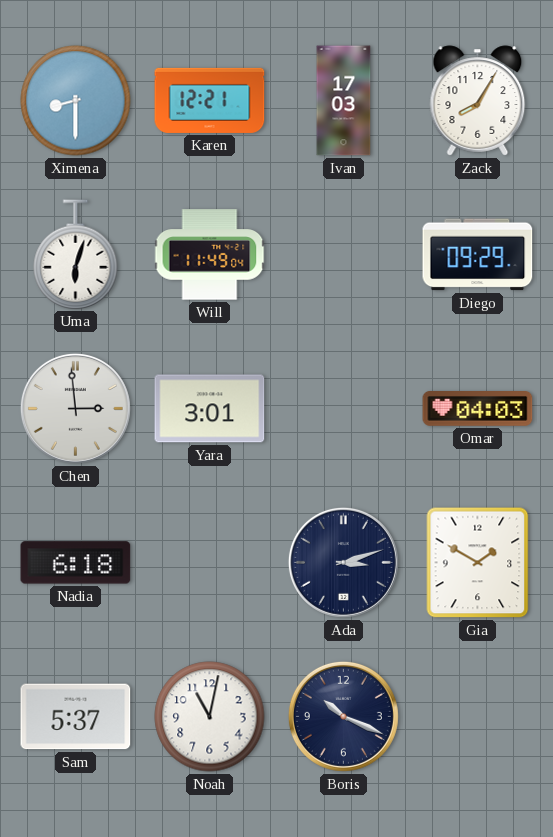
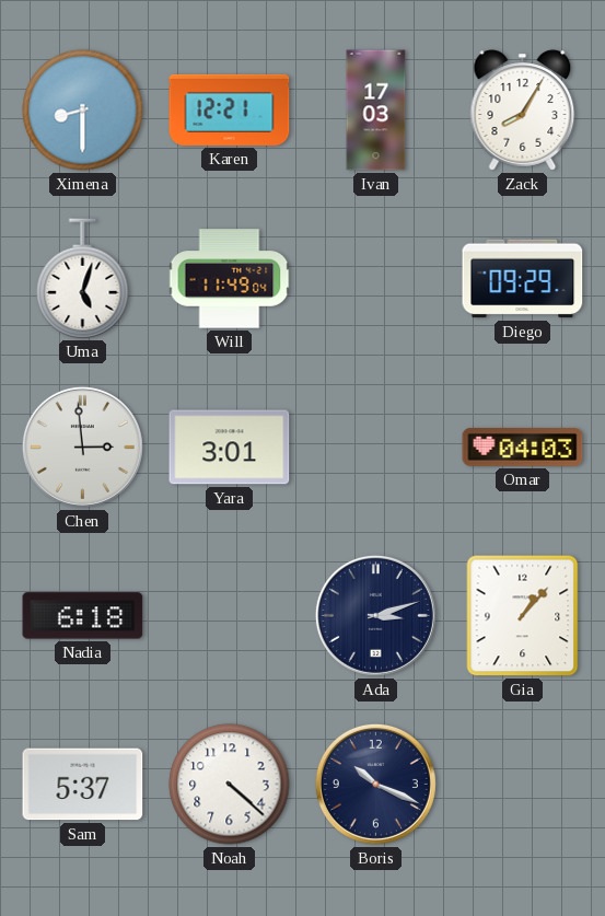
Uma: 6:03 -> 5:03 (83, 278)
Gia: 1:50 -> 1:07 (523, 616)
Noah: 11:02 -> 4:22 (230, 785)
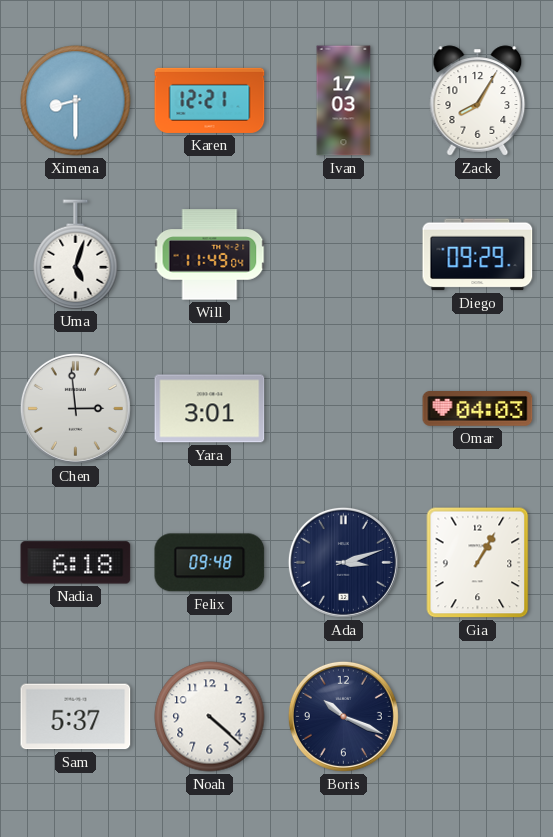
Felix: none -> 09:48 (210, 563)
Gia: 1:07 -> 1:05 (478, 563)
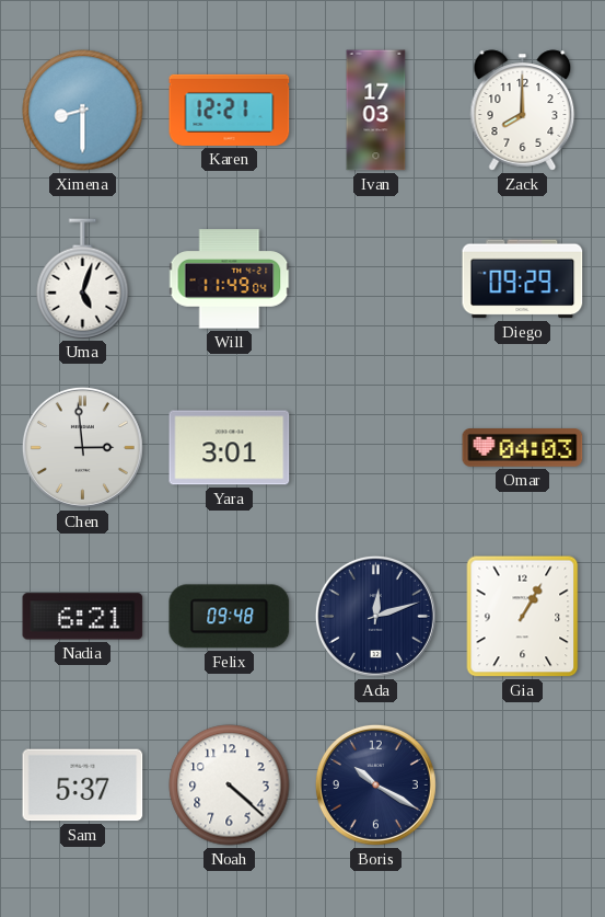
Zack: 8:05 -> 8:00 (523, 111)
Nadia: 6:18 -> 6:21 (83, 617)
Ada: 3:12 -> 12:12 (375, 616)
Boris: 10:19 -> 10:20 (375, 784)
